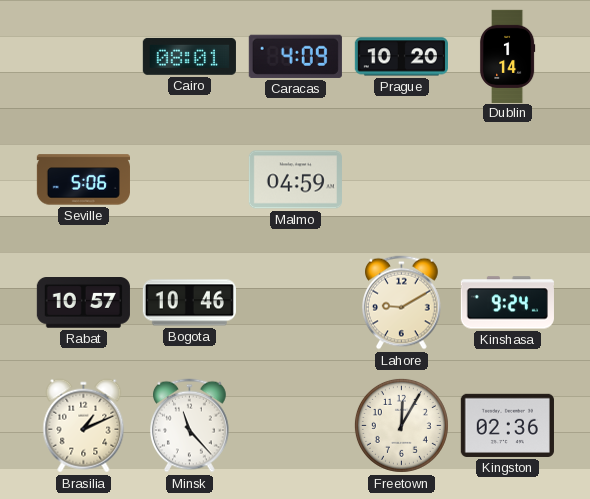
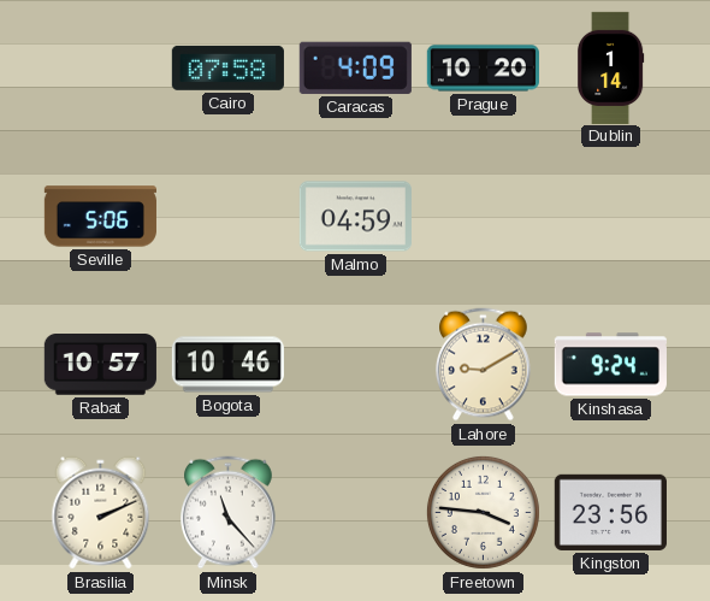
Cairo: 08:01 -> 07:58 (227, 67)
Brasilia: 1:11 -> 2:11 (101, 513)
Freetown: 12:05 -> 3:46 (483, 512)
Kingston: 02:36 -> 23:56 (610, 512)
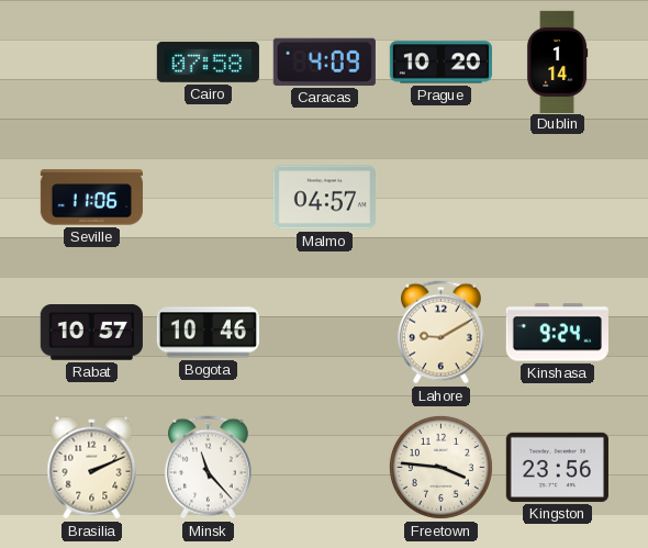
Seville: 5:06 -> 11:06 (91, 198)
Malmo: 04:59 -> 04:57 (324, 198)
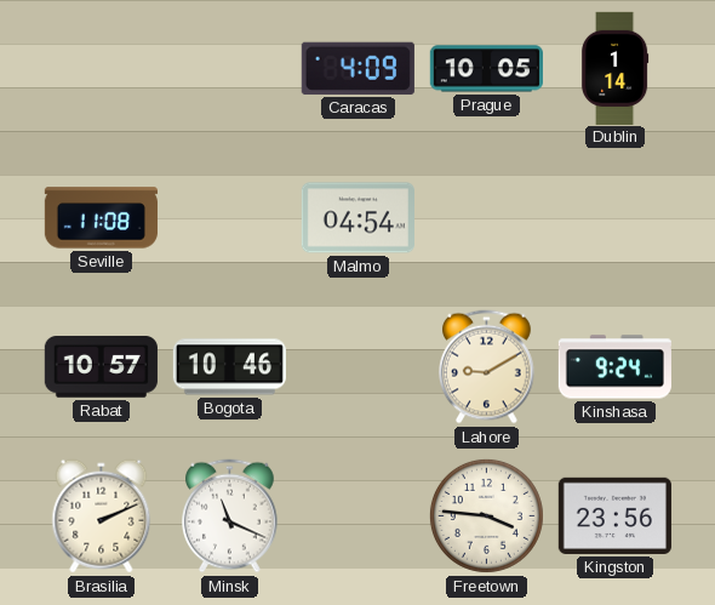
Cairo: 07:58 -> none (208, 61)
Prague: 10:20 -> 10:05 (486, 69)
Seville: 11:06 -> 11:08 (101, 218)
Malmo: 04:57 -> 04:54 (358, 218)
Minsk: 11:23 -> 11:19 (230, 516)
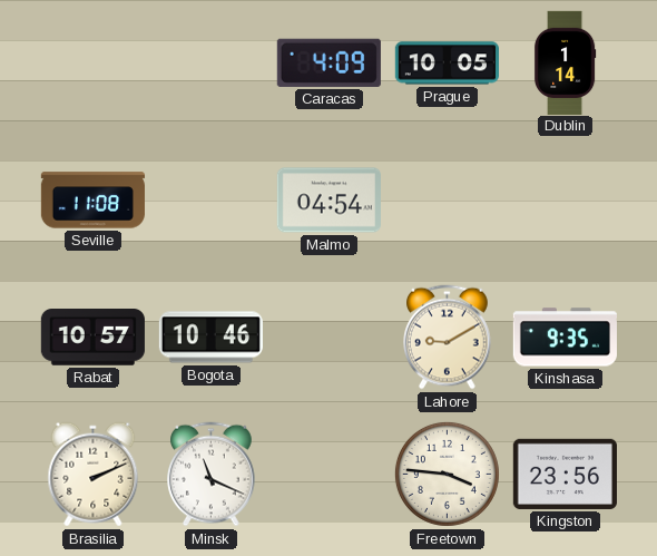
Kinshasa: 9:24 -> 9:35 (565, 338)
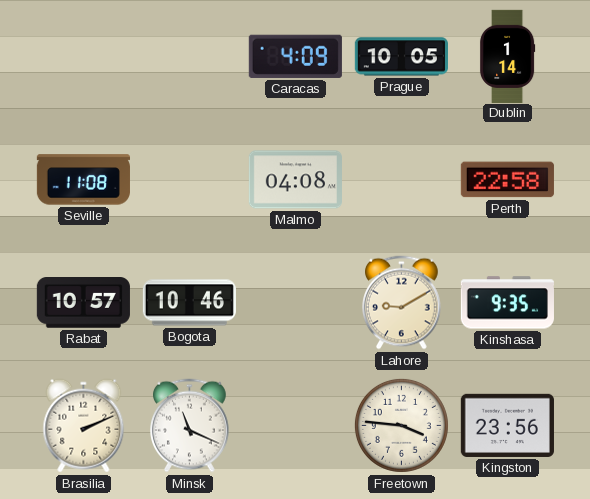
Malmo: 04:54 -> 04:08 (295, 180)
Perth: none -> 22:58 (507, 180)
